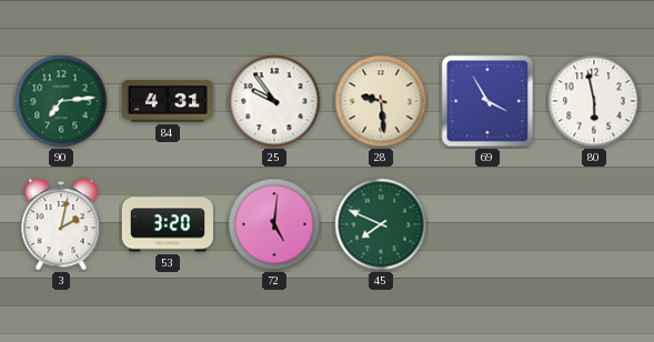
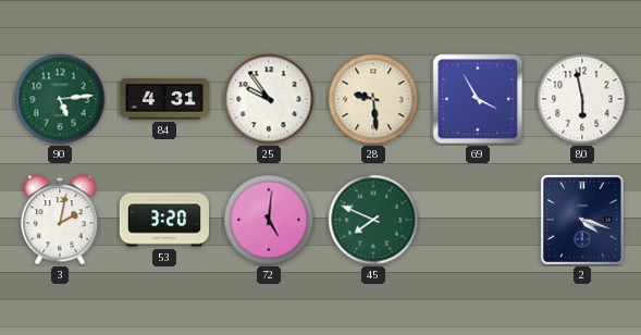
90: 7:14 -> 5:14 (60, 99)
2: none -> 4:18 (582, 220)
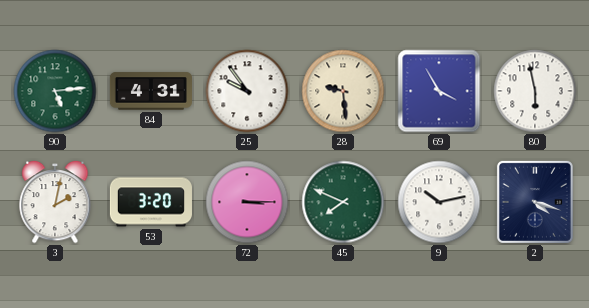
72: 5:01 -> 3:15 (247, 202)
9: none -> 10:13 (439, 202)
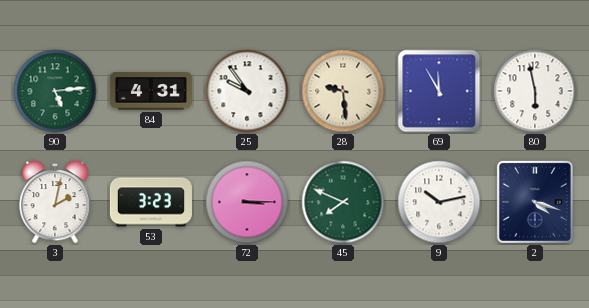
69: 3:55 -> 11:55 (439, 91)
53: 3:20 -> 3:23 (151, 202)
